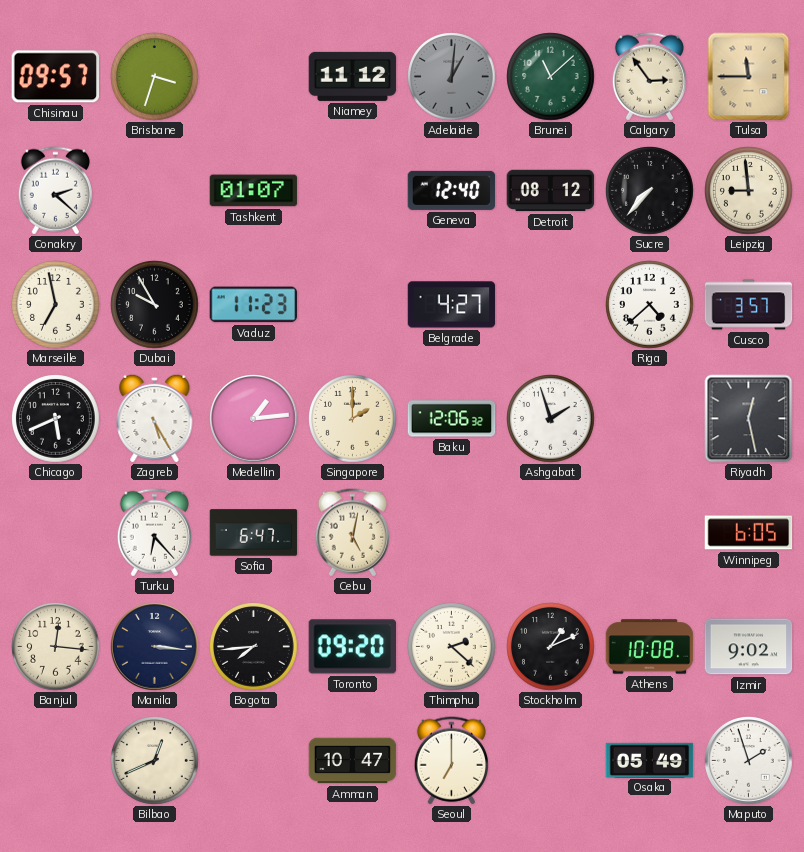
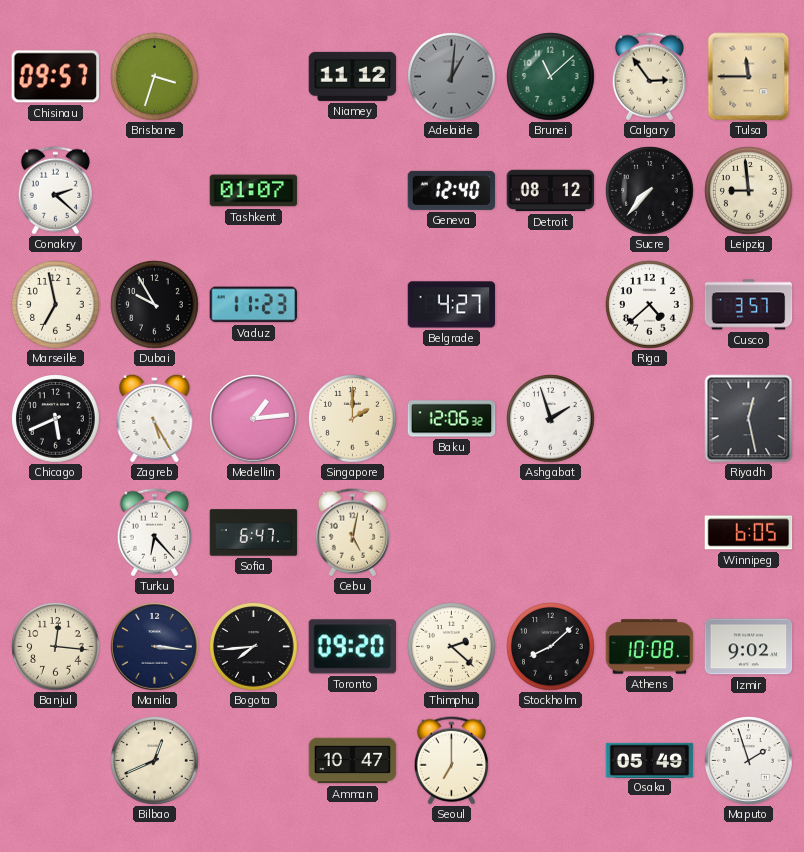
Stockholm: 1:11 -> 8:08 (551, 647)
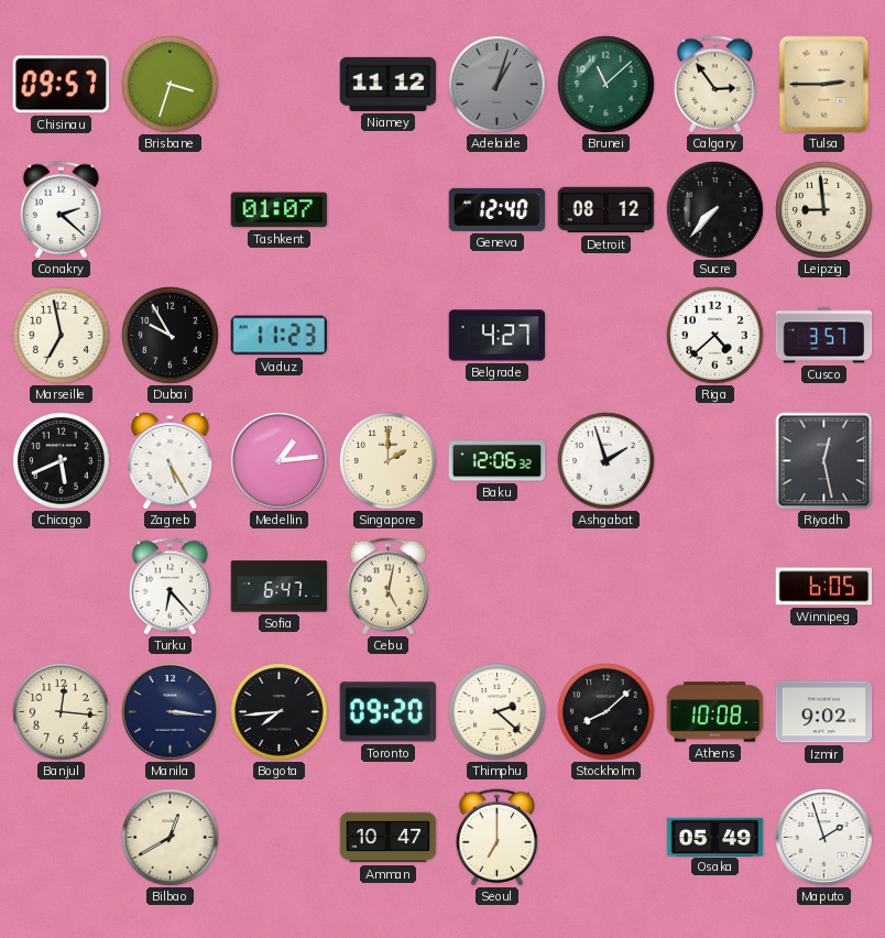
Adelaide: 1:01 -> 1:03 (498, 85)
Tulsa: 11:45 -> 2:45 (824, 85)
Bilbao: 12:41 -> 12:40 (171, 838)
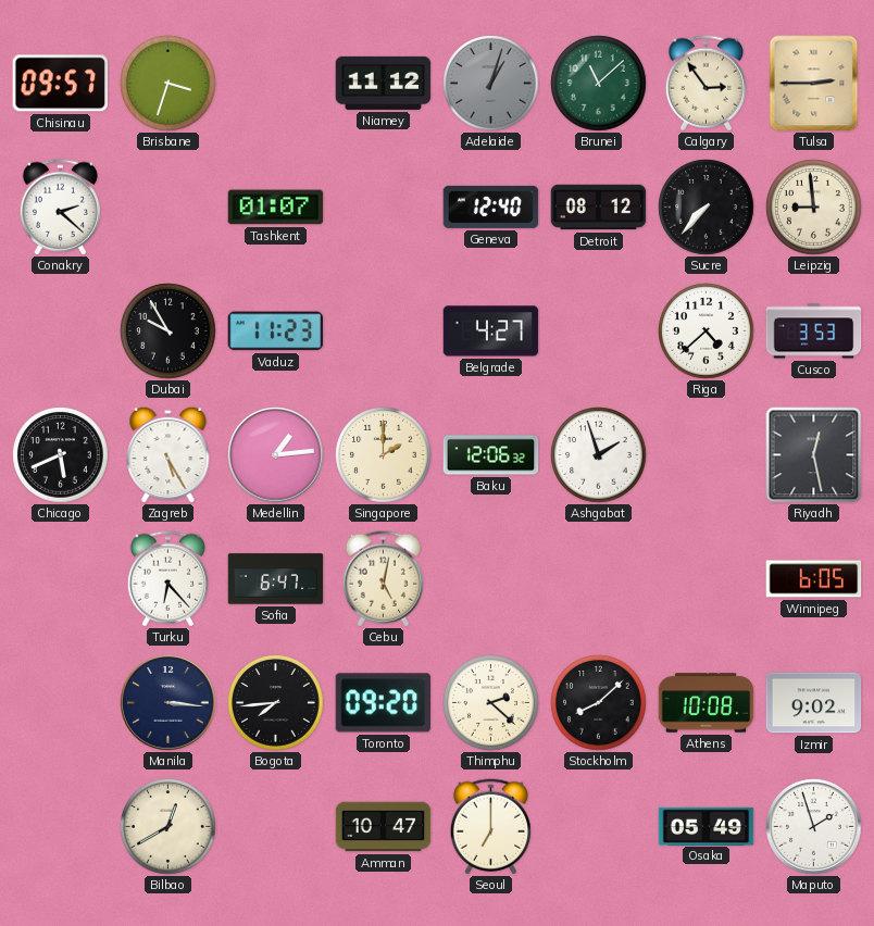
Marseille: 6:58 -> none (62, 336)
Cusco: 3:57 -> 3:53 (814, 331)
Banjul: 12:16 -> none (62, 712)
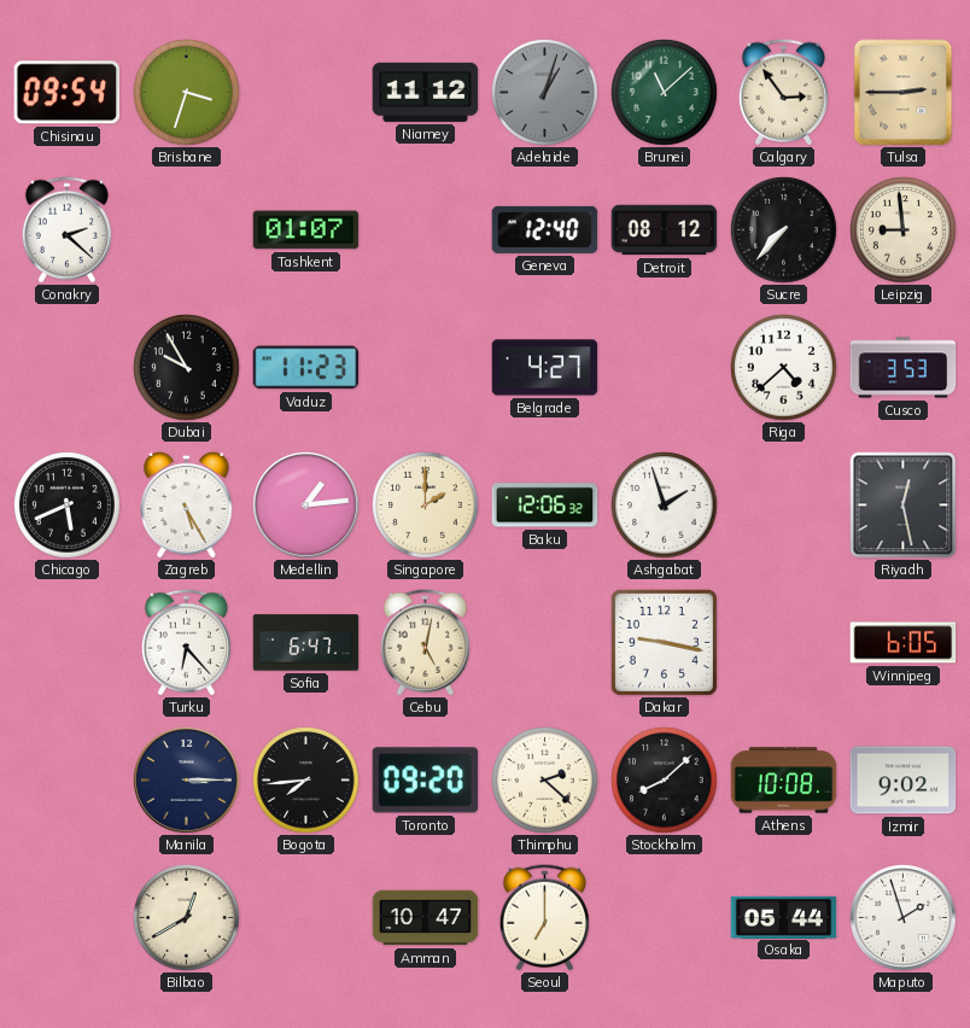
Chisinau: 09:57 -> 09:54 (66, 93)
Dakar: none -> 9:17 (664, 642)
Manila: 3:16 -> 3:15 (187, 781)
Osaka: 05:49 -> 05:44 (784, 917)
